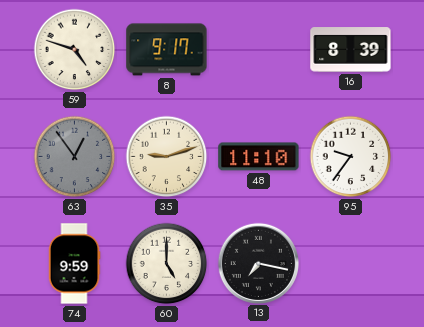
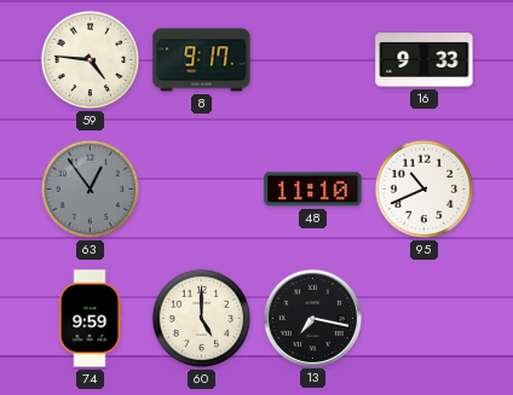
59: 4:48 -> 4:46 (91, 60)
16: 8:39 -> 9:33 (425, 60)
35: 9:12 -> none (167, 157)
95: 9:36 -> 10:41 (425, 190)
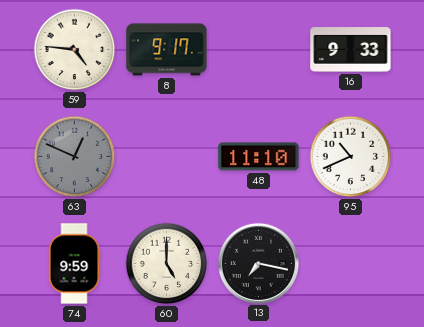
63: 12:54 -> 12:49 (75, 157)
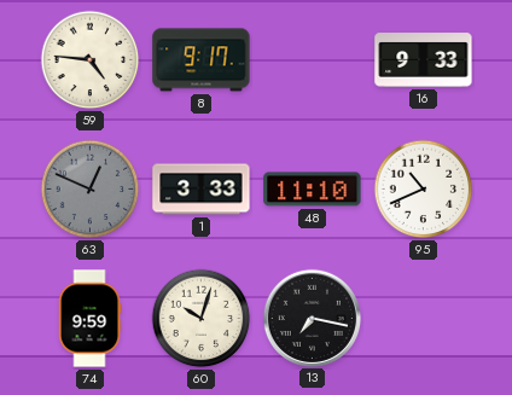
1: none -> 3:33 (202, 190)
60: 5:00 -> 10:03 (202, 319)
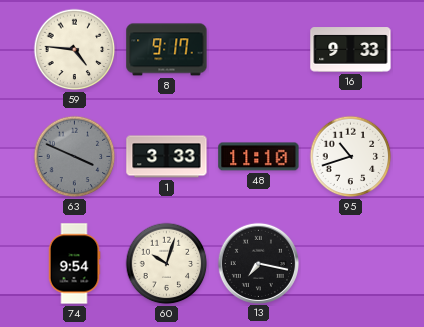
63: 12:49 -> 3:49 (75, 157)
95: 10:41 -> 10:42 (351, 157)
74: 9:59 -> 9:54 (74, 264)
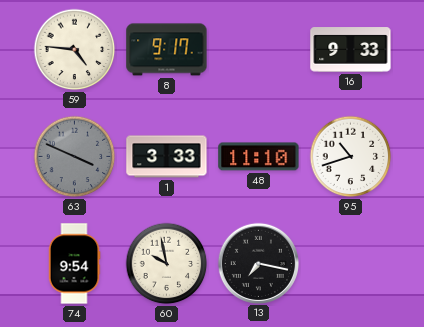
60: 10:03 -> 9:58 (167, 264)
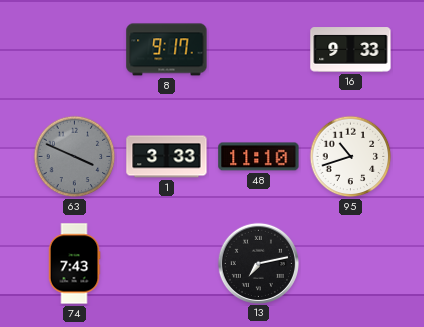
59: 4:46 -> none (75, 50)
74: 9:54 -> 7:43 (74, 264)
60: 9:58 -> none (167, 264)
13: 7:17 -> 7:13 (258, 263)
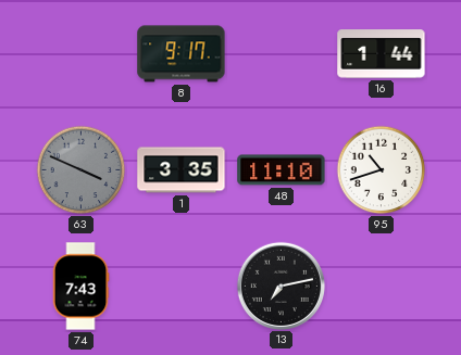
16: 9:33 -> 1:44 (382, 54)
1: 3:33 -> 3:35 (182, 170)
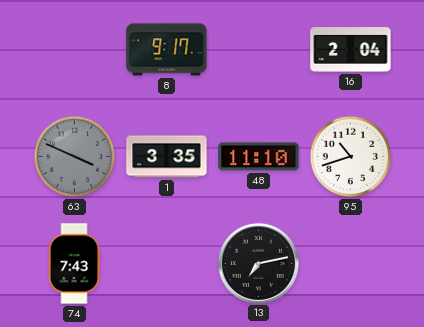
16: 1:44 -> 2:04 (351, 50)
